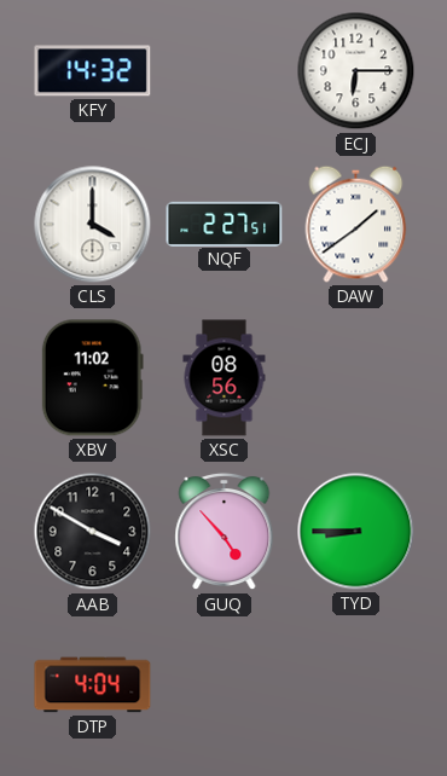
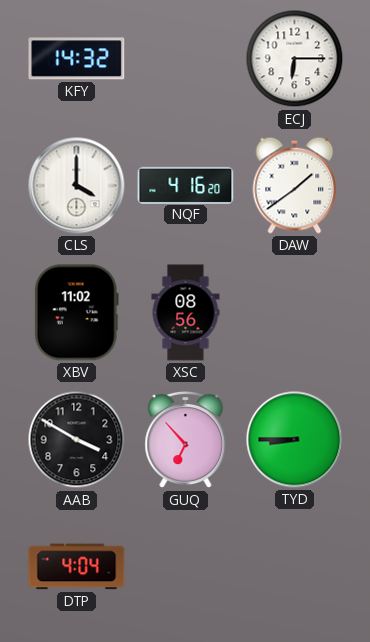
NQF: 2:27 -> 4:16 (186, 185)
GUQ: 4:53 -> 6:53 (186, 440)
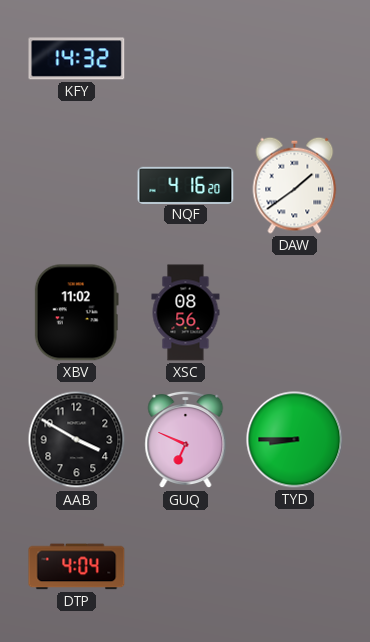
ECJ: 6:15 -> none (295, 59)
CLS: 4:00 -> none (77, 186)
GUQ: 6:53 -> 6:49 (186, 440)
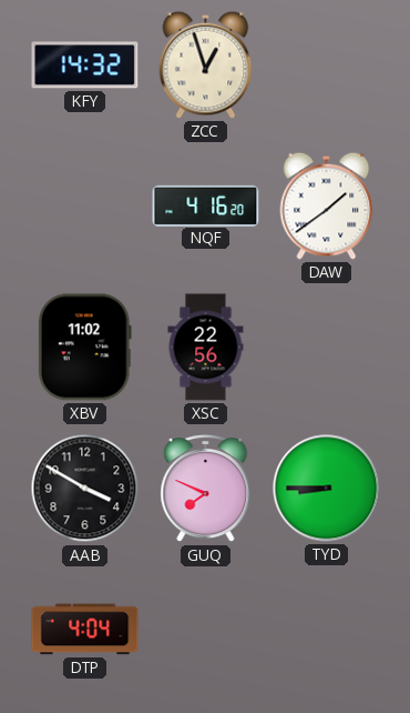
ZCC: none -> 12:57 (206, 64)
XSC: 08:56 -> 22:56 (206, 348)
GUQ: 6:49 -> 7:49 (206, 489)
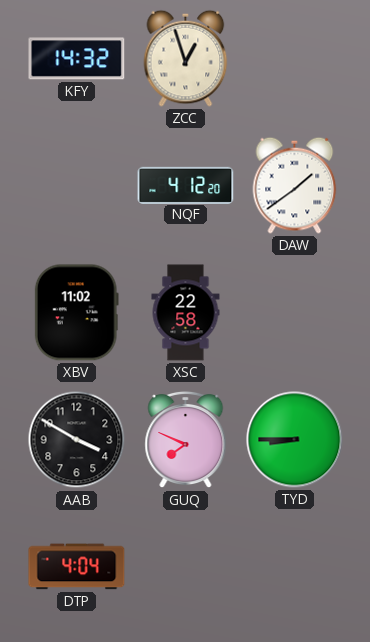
NQF: 4:16 -> 4:12 (186, 185)
XSC: 22:56 -> 22:58 (186, 313)
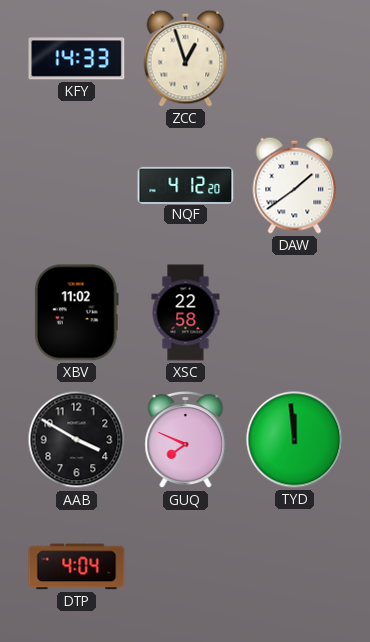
KFY: 14:32 -> 14:33 (77, 59)
TYD: 8:45 -> 11:59 (295, 440)
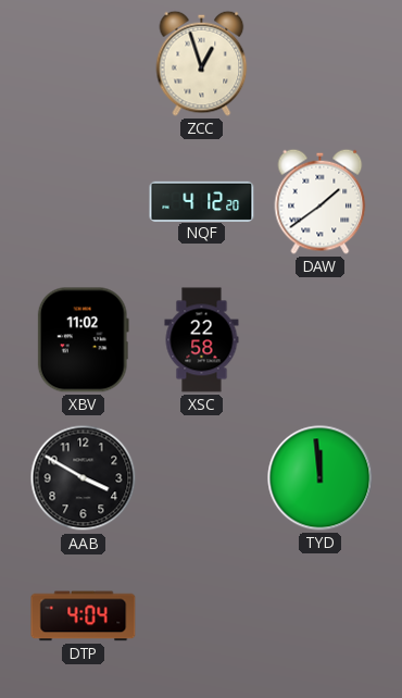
KFY: 14:33 -> none (77, 59)
GUQ: 7:49 -> none (186, 440)
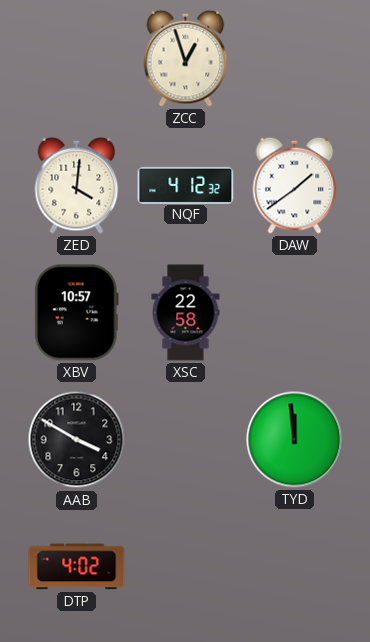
ZED: none -> 4:01 (77, 185)
NQF: 4:12:20 -> 4:12:32 (186, 185)
XBV: 11:02 -> 10:57 (76, 313)
DTP: 4:04 -> 4:02 (77, 567)
